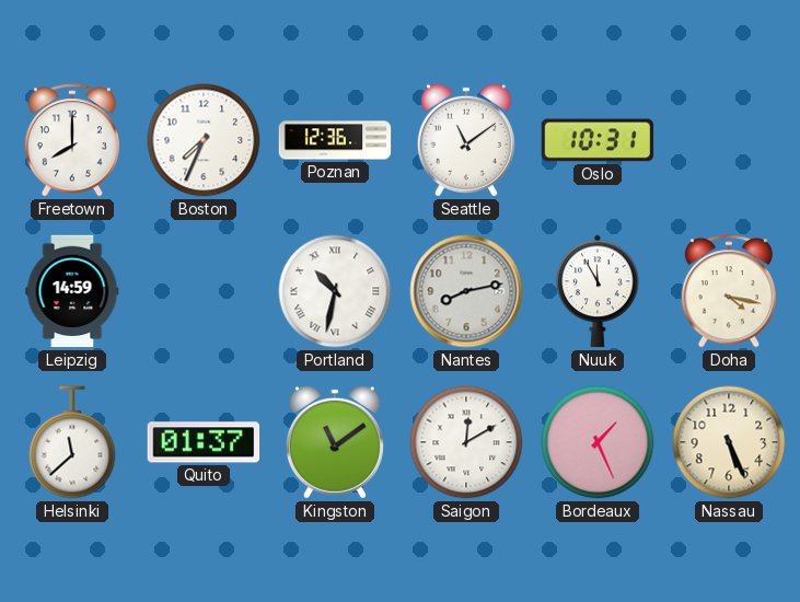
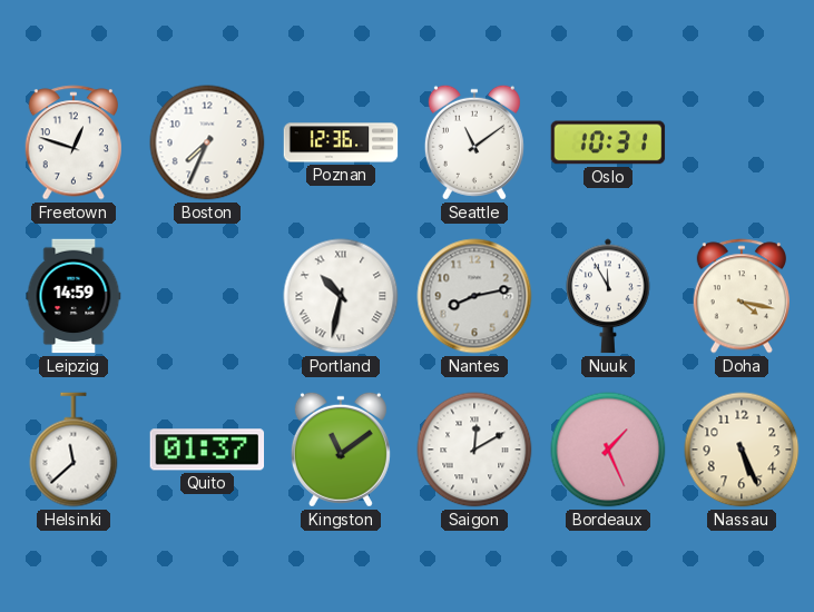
Freetown: 8:00 -> 12:48 (73, 142)
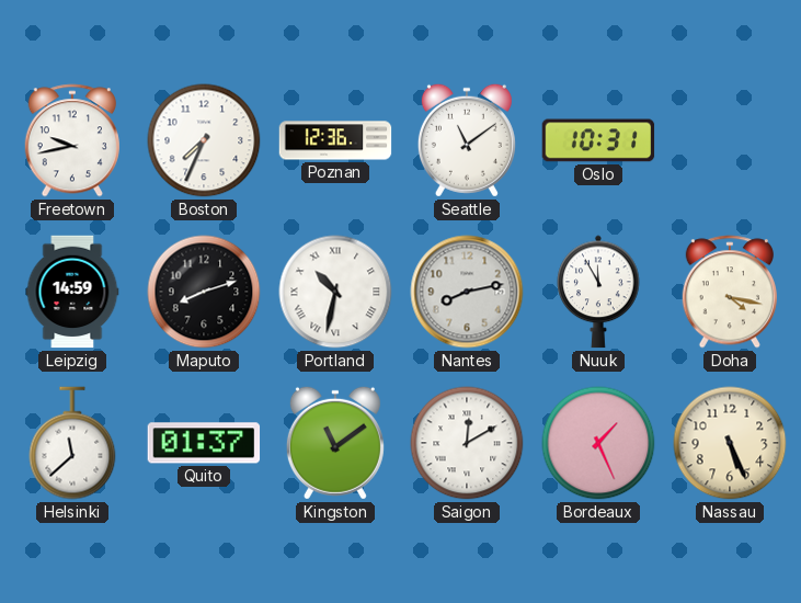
Freetown: 12:48 -> 9:43 (72, 140)
Maputo: none -> 8:12 (204, 292)
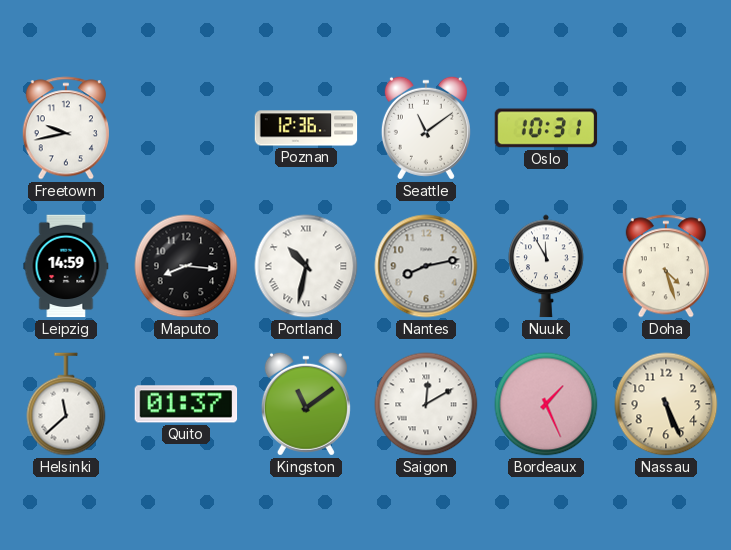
Boston: 7:34 -> none (204, 140)
Maputo: 8:12 -> 8:16 (186, 266)
Doha: 4:17 -> 4:27 (666, 266)
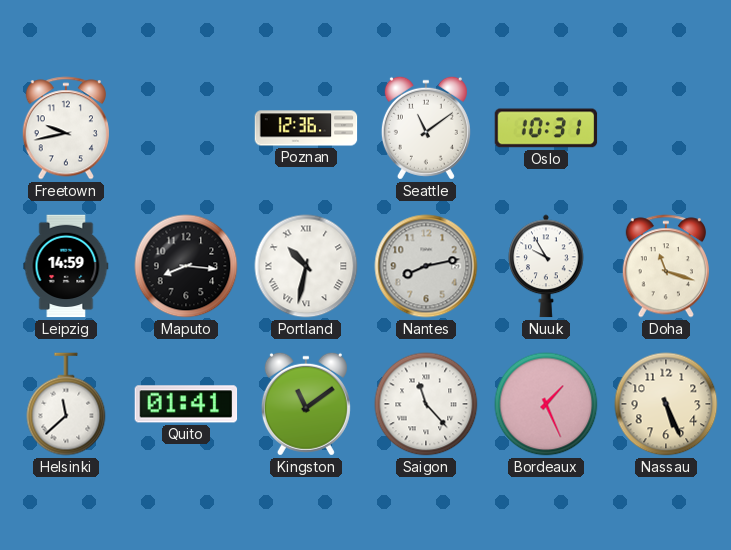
Nuuk: 11:55 -> 9:55 (546, 266)
Doha: 4:27 -> 11:18 (666, 266)
Quito: 01:37 -> 01:41 (186, 404)
Saigon: 12:10 -> 11:23 (426, 404)
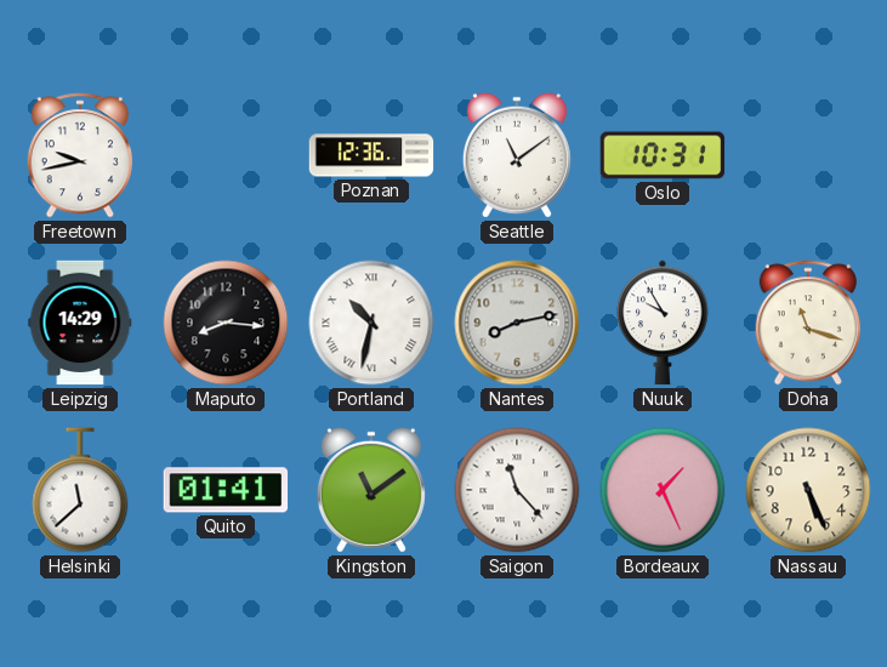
Leipzig: 14:59 -> 14:29 (80, 323)
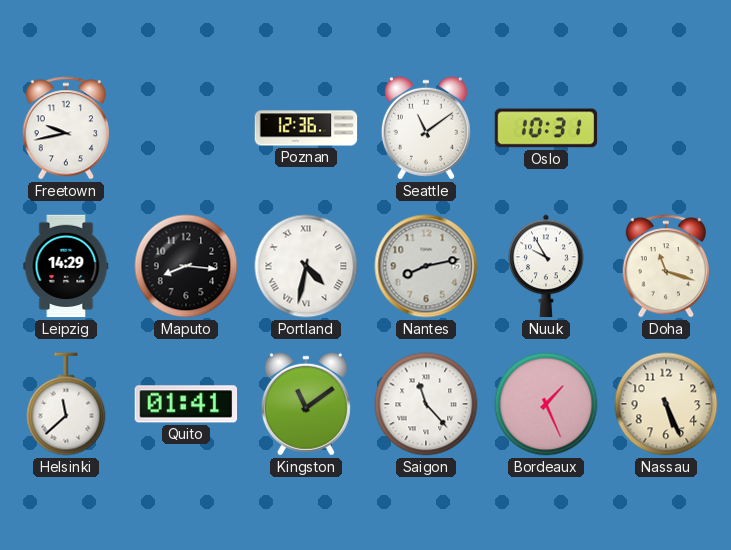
Portland: 10:32 -> 4:32 (306, 266)
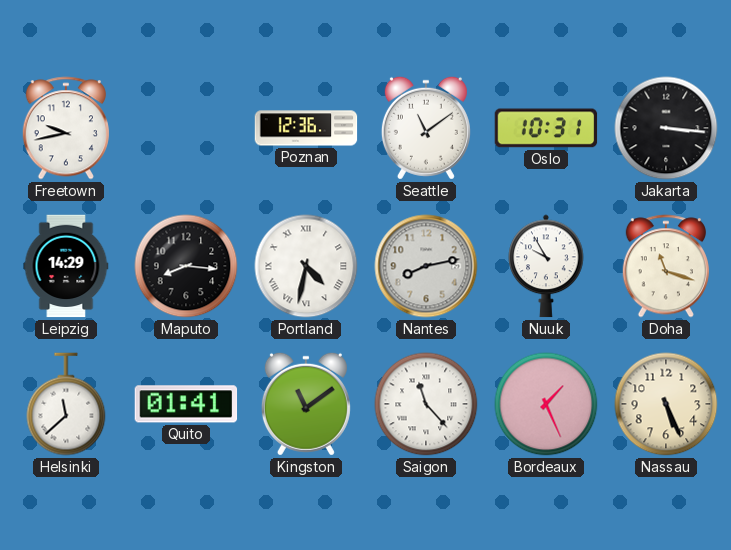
Jakarta: none -> 3:16 (666, 128)
